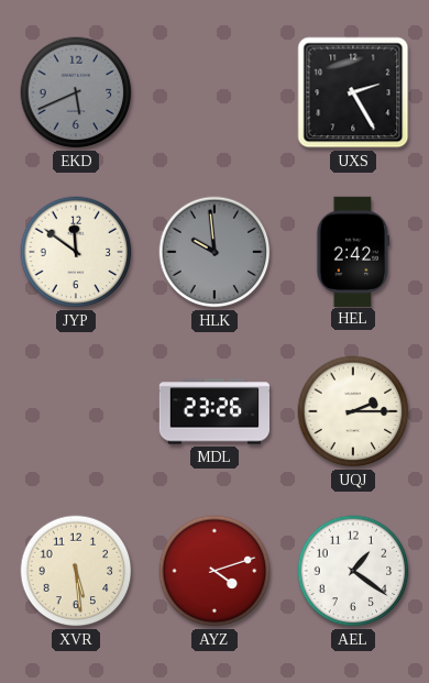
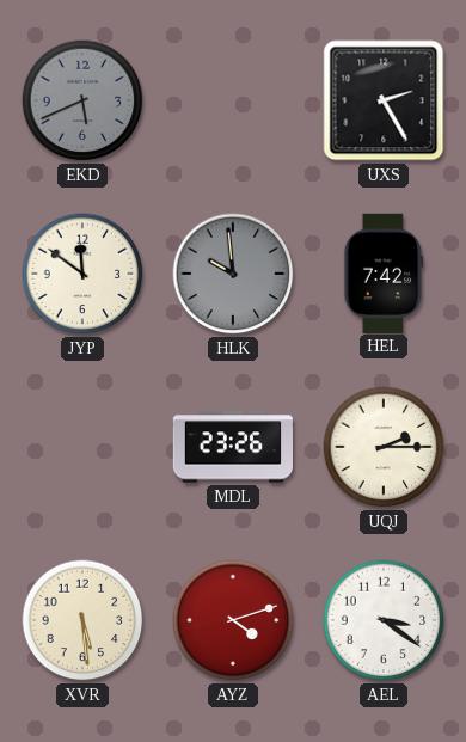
HEL: 2:42 -> 7:42 (384, 272)
AEL: 1:21 -> 3:21 (384, 620)
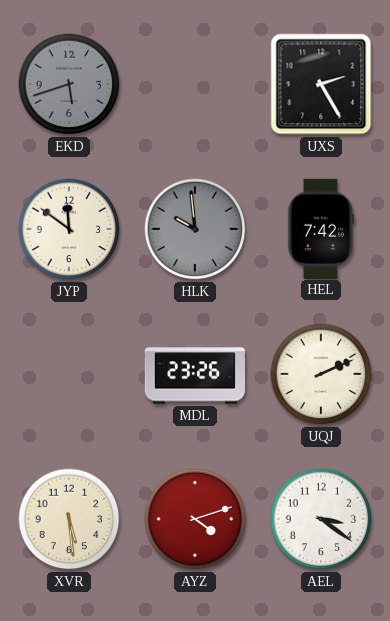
EKD: 5:41 -> 5:42 (69, 84)
UQJ: 2:15 -> 2:11 (321, 374)
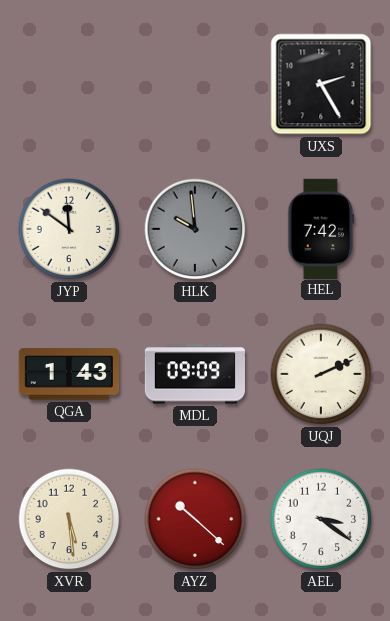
EKD: 5:42 -> none (69, 84)
QGA: none -> 1:43 (68, 374)
MDL: 23:26 -> 09:09 (194, 374)
AYZ: 4:12 -> 10:22 (195, 519)
